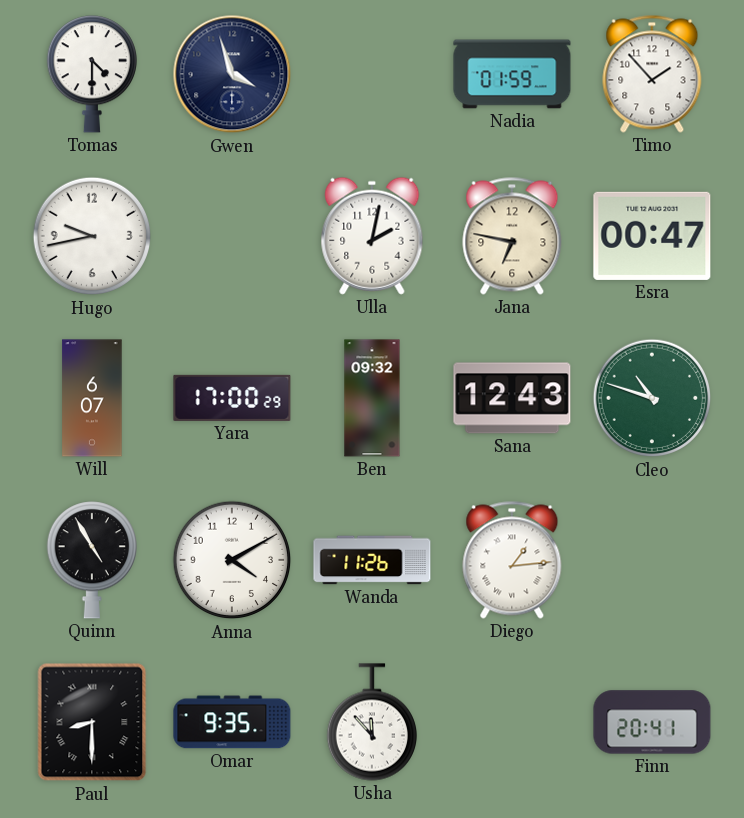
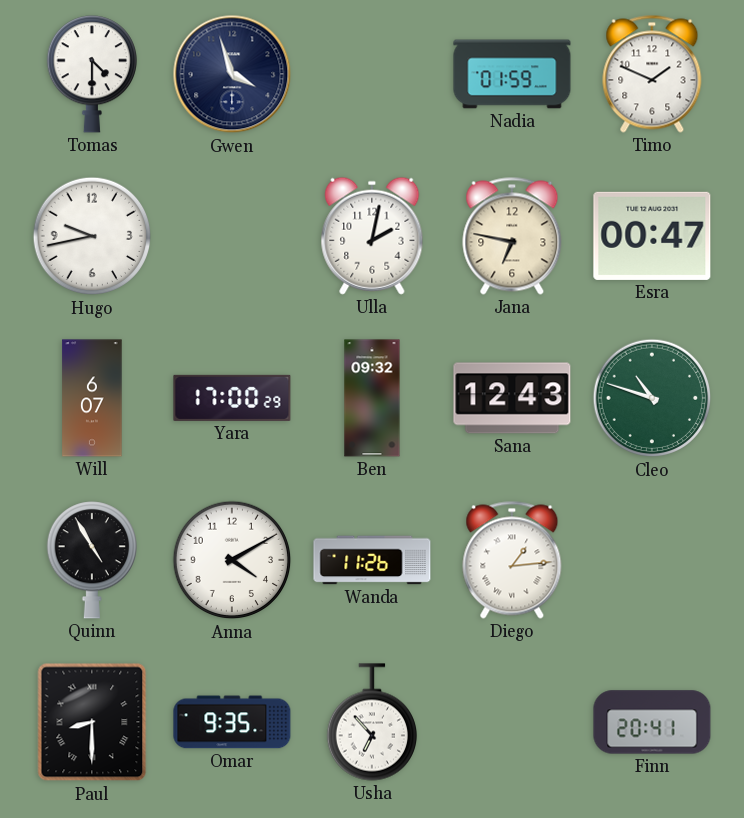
Timo: 1:53 -> 1:49 (652, 74)
Usha: 11:53 -> 6:53 (371, 722)
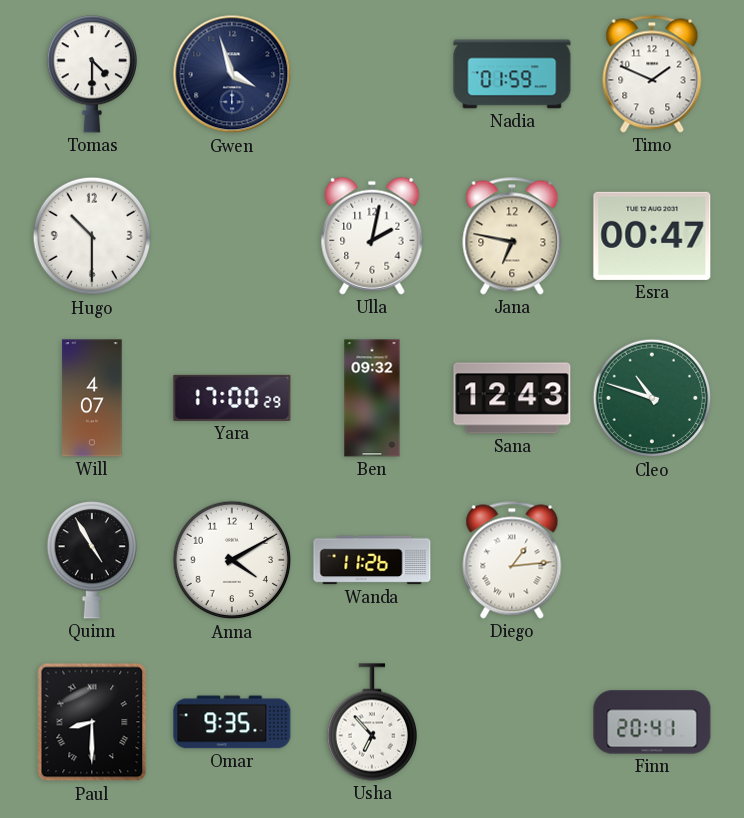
Hugo: 9:43 -> 10:30 (92, 236)
Will: 6:07 -> 4:07 (92, 398)
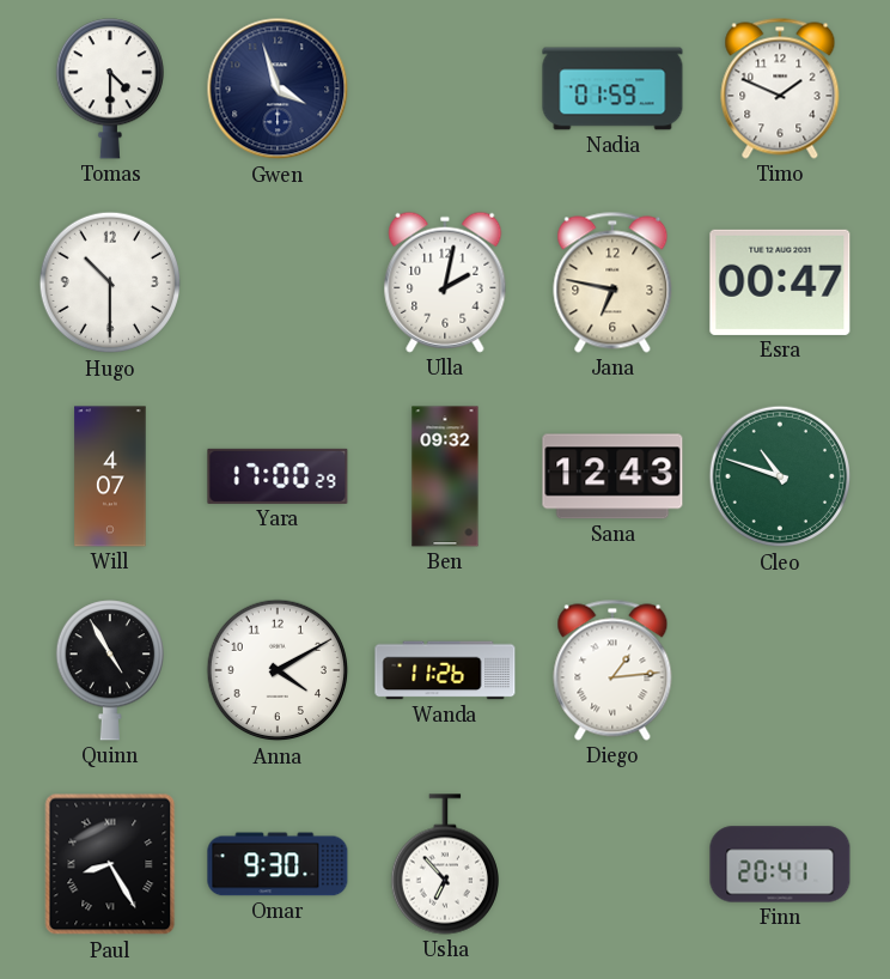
Paul: 8:30 -> 8:25 (110, 864)
Omar: 9:35 -> 9:30 (278, 864)
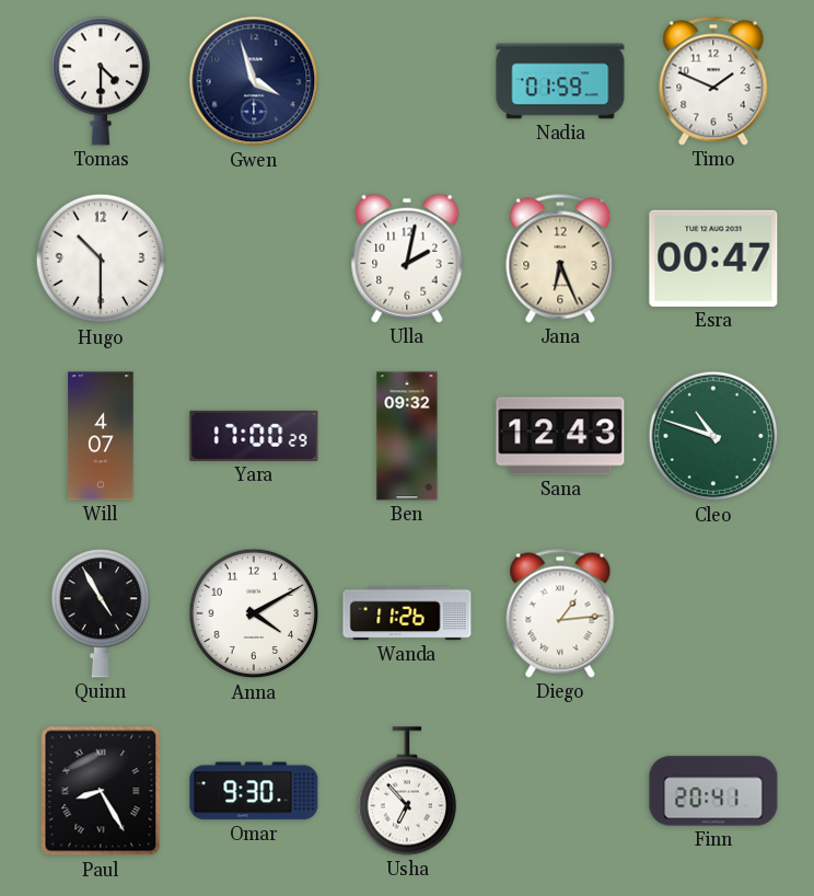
Jana: 6:47 -> 6:26 (560, 259)
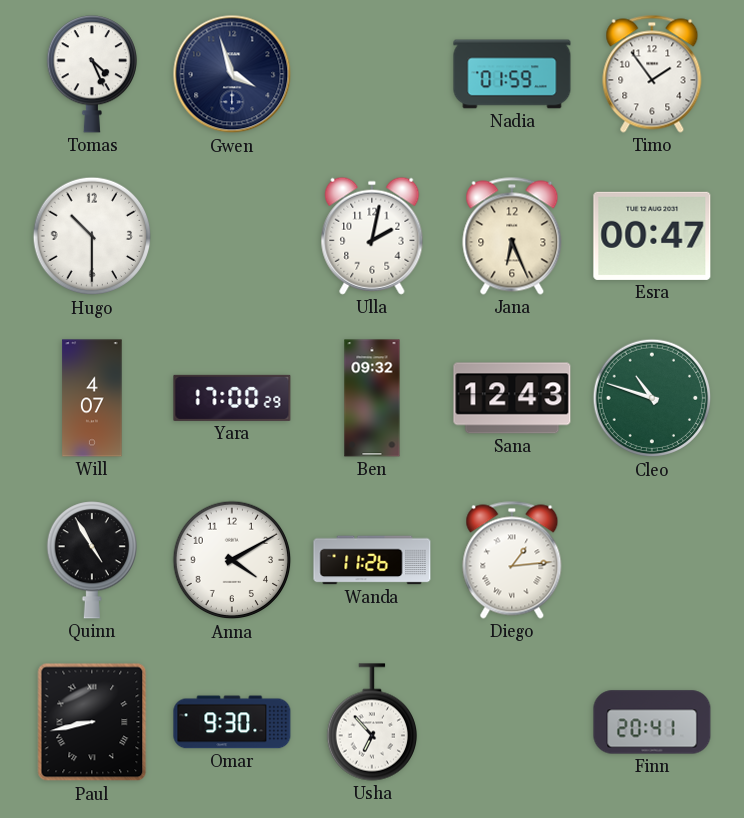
Tomas: 4:30 -> 4:26 (91, 74)
Timo: 1:49 -> 1:54 (652, 74)
Paul: 8:25 -> 8:43 (92, 722)
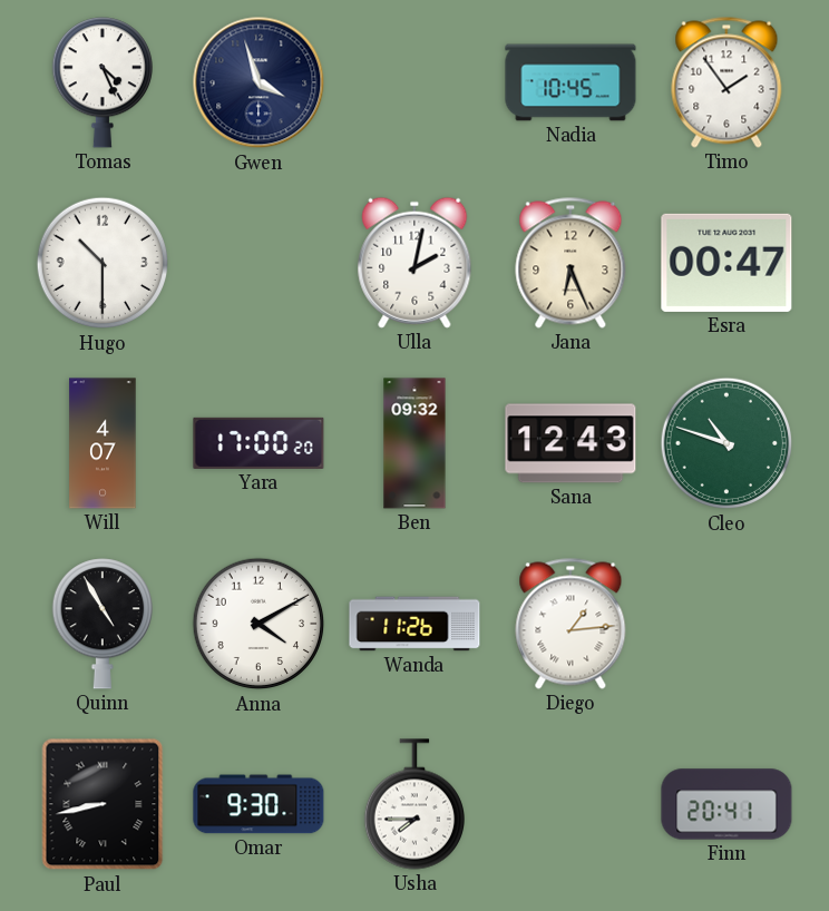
Nadia: 01:59 -> 10:45 (570, 82)
Yara: 17:00:29 -> 17:00:20 (259, 443)
Usha: 6:53 -> 7:45 (413, 804)
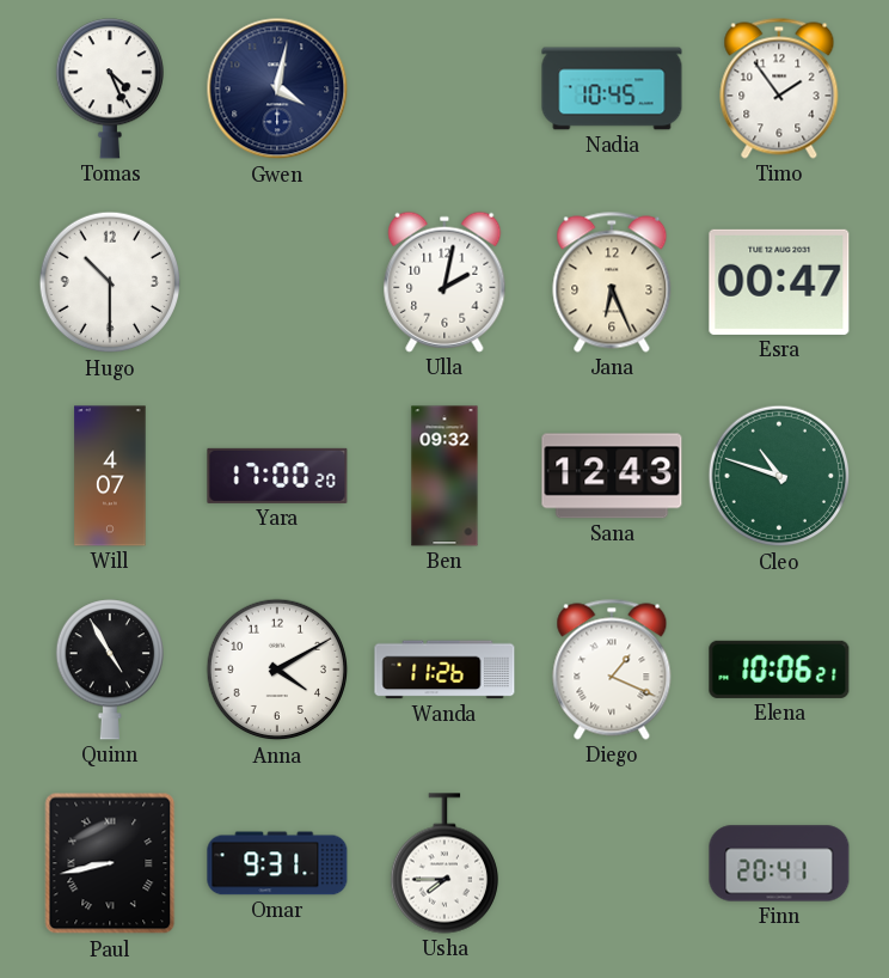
Gwen: 3:57 -> 4:02 (277, 88)
Diego: 1:14 -> 1:19 (612, 670)
Elena: none -> 10:06 (779, 670)
Omar: 9:30 -> 9:31 (277, 863)
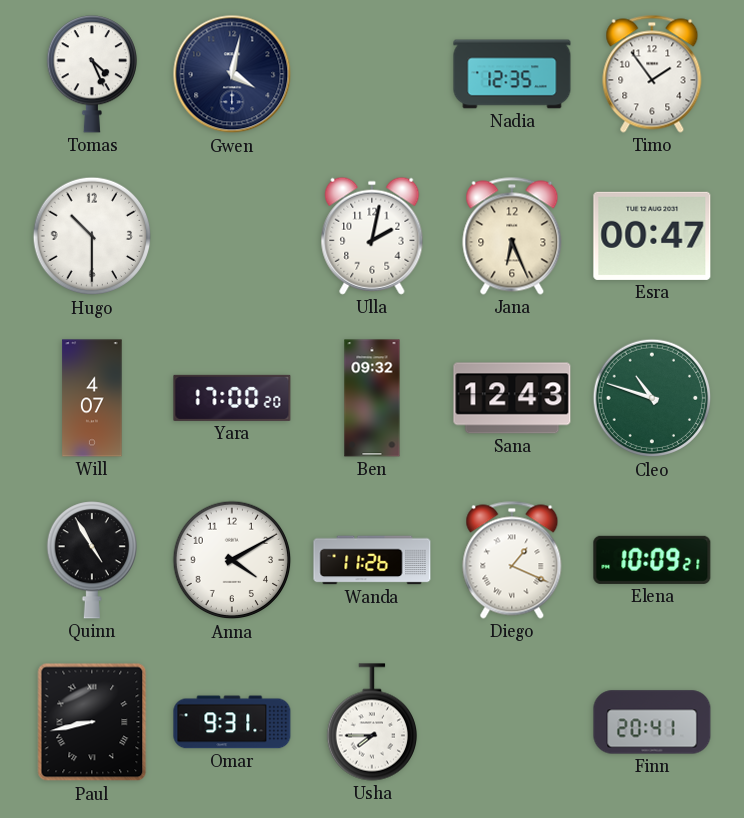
Nadia: 10:45 -> 12:35 (512, 74)
Elena: 10:06 -> 10:09 (652, 560)
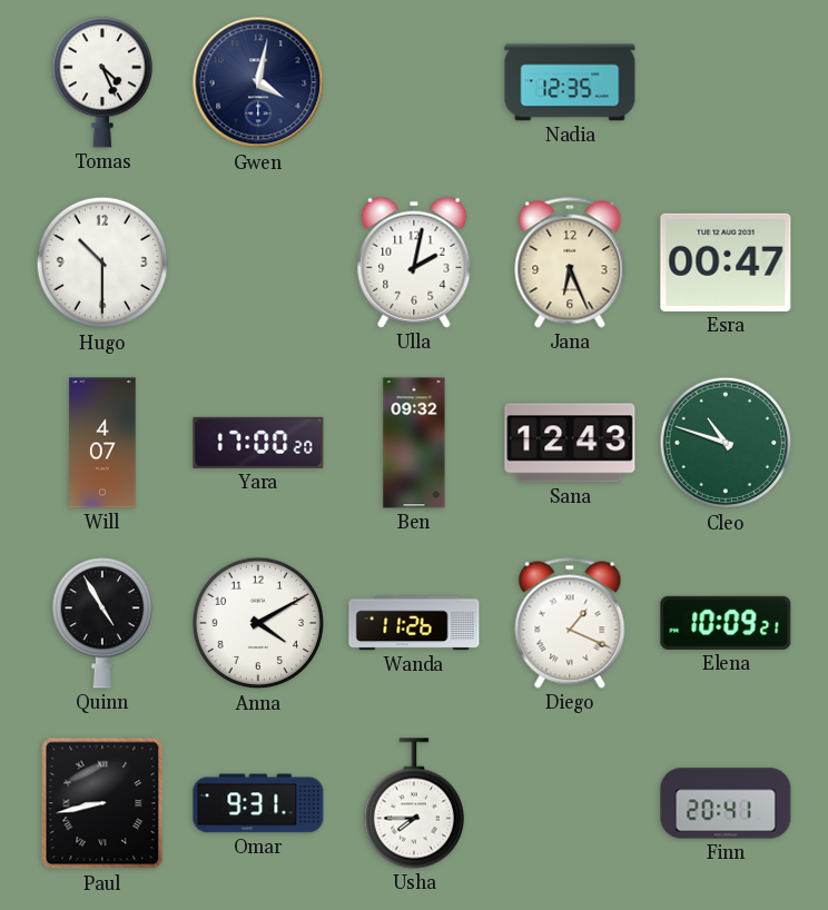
Timo: 1:54 -> none (652, 74)
